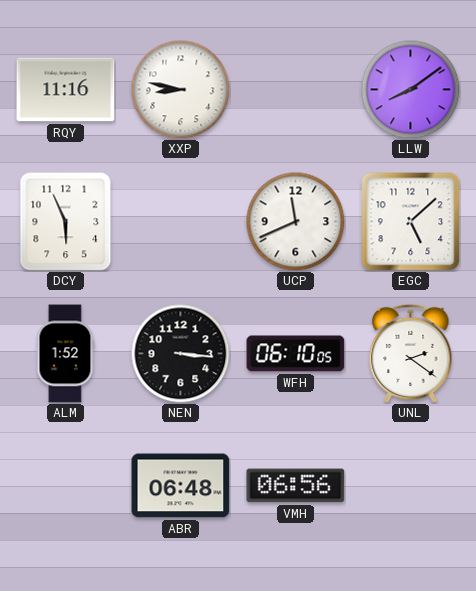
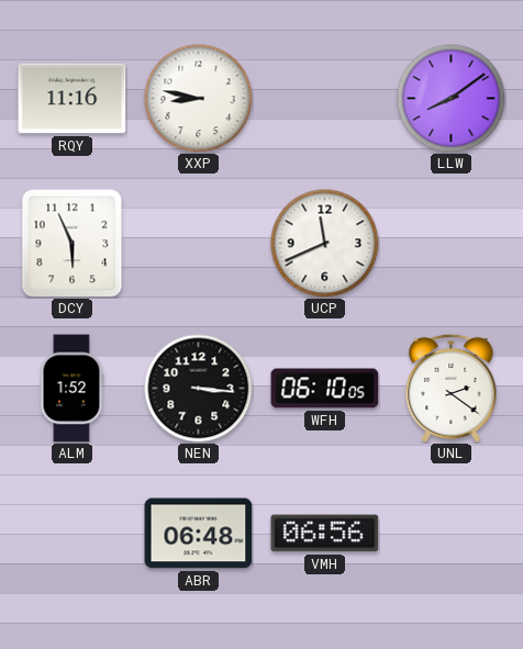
EGC: 5:08 -> none (410, 221)
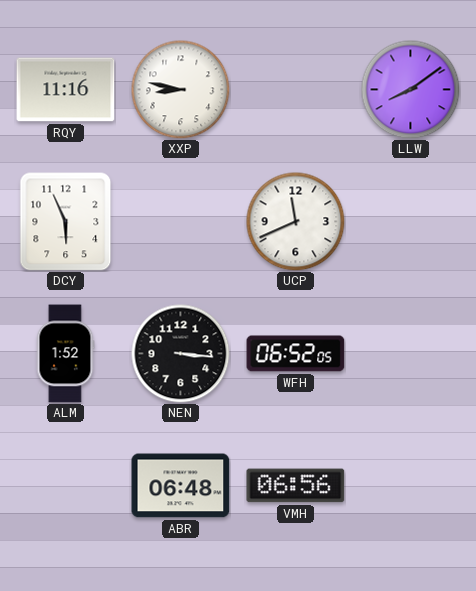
WFH: 06:10 -> 06:52 (296, 354)
UNL: 2:21 -> none (452, 388)
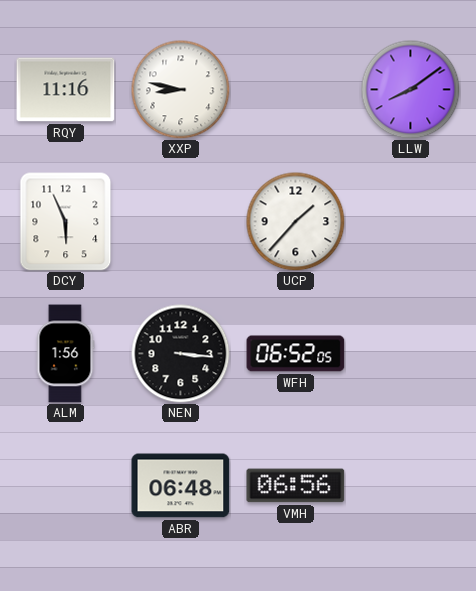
UCP: 11:41 -> 1:37 (296, 222)
ALM: 1:52 -> 1:56 (65, 354)
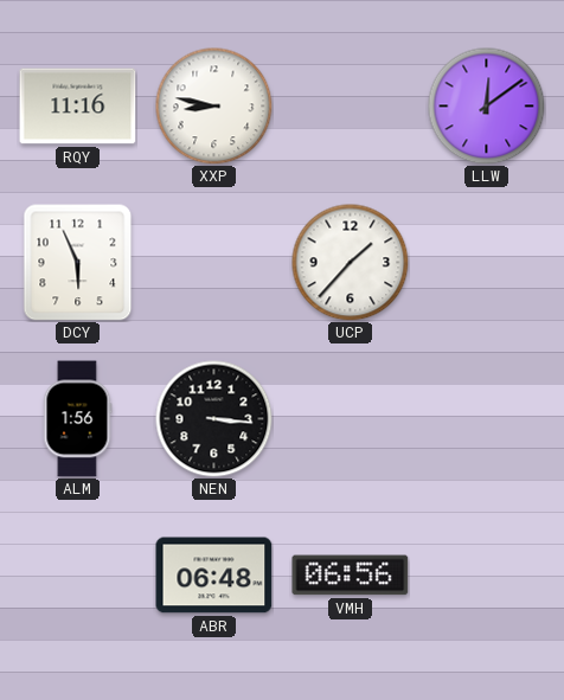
LLW: 8:09 -> 12:09 (487, 107)
WFH: 06:52 -> none (296, 354)
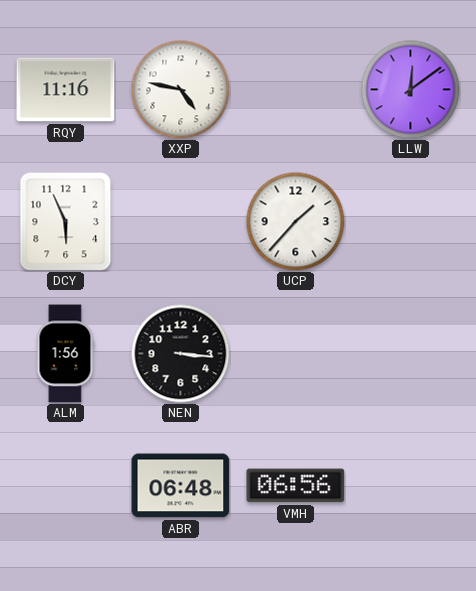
XXP: 8:47 -> 4:47 (181, 90)
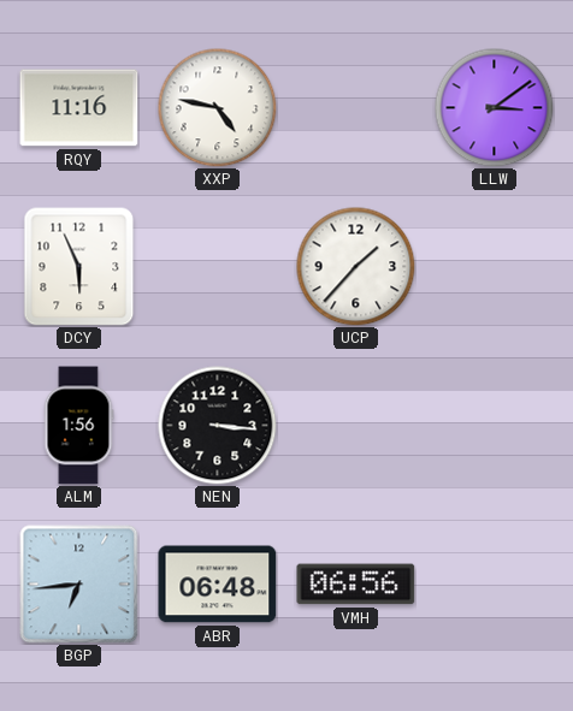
LLW: 12:09 -> 3:09 (495, 108)
BGP: none -> 6:44 (79, 585)
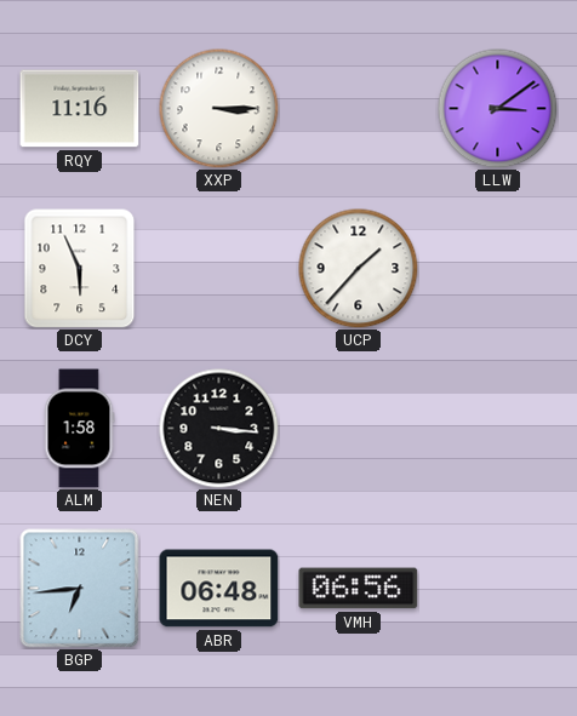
XXP: 4:47 -> 3:15 (219, 109)
ALM: 1:56 -> 1:58 (79, 429)
